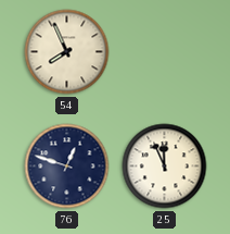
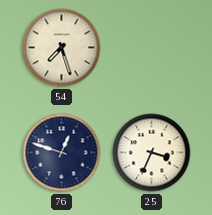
54: 7:56 -> 7:27 (62, 48)
25: 11:56 -> 3:34 (152, 153)
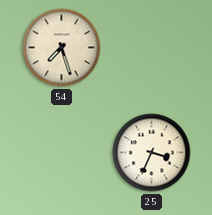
76: 12:48 -> none (62, 153)
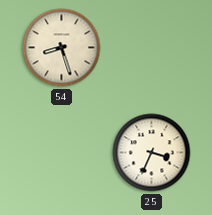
54: 7:27 -> 8:27 (62, 48)
